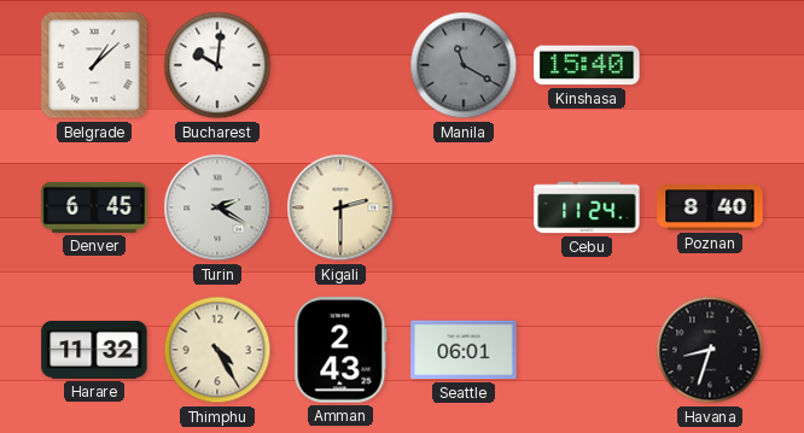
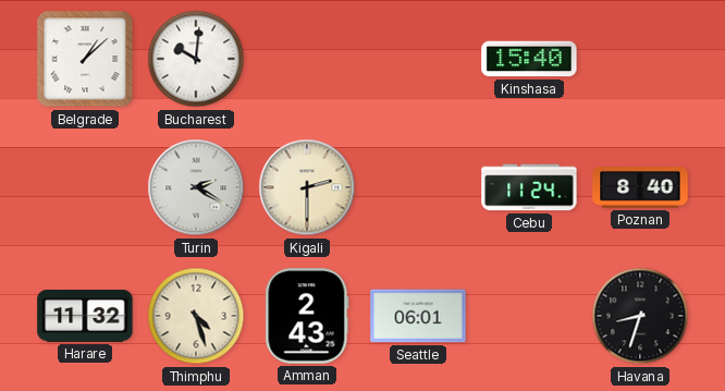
Manila: 11:20 -> none (464, 65)
Denver: 6:45 -> none (94, 207)
Thimphu: 4:25 -> 4:27 (196, 316)
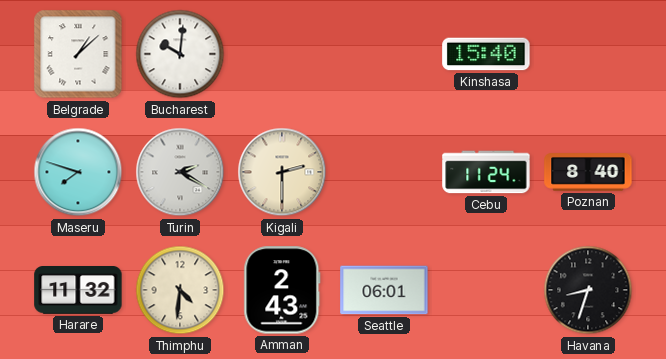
Maseru: none -> 7:48 (78, 172)
Thimphu: 4:27 -> 4:31 (180, 290)
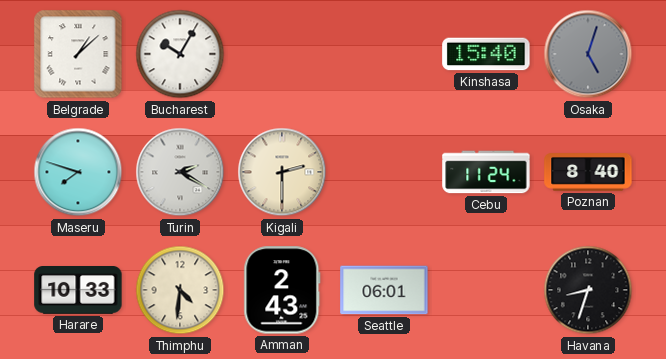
Bucharest: 10:01 -> 10:05 (180, 54)
Osaka: none -> 5:03 (588, 54)
Harare: 11:32 -> 10:33 (78, 291)
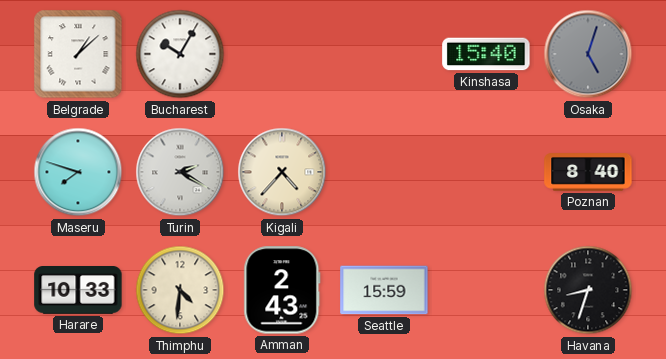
Kigali: 2:30 -> 4:37 (282, 172)
Cebu: 11:24 -> none (486, 172)
Seattle: 06:01 -> 15:59 (384, 290)
